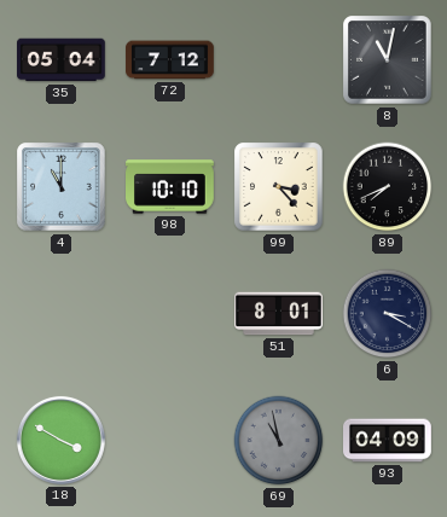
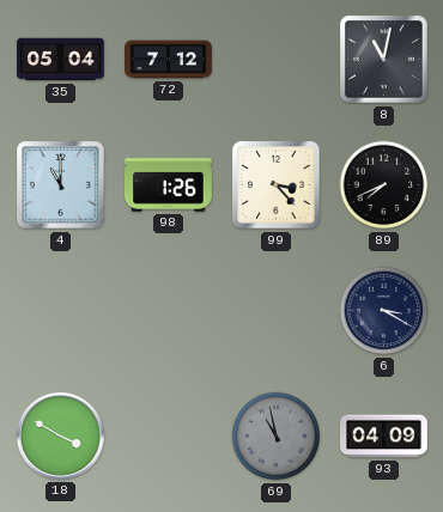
98: 10:10 -> 1:26 (169, 185)
51: 8:01 -> none (279, 314)
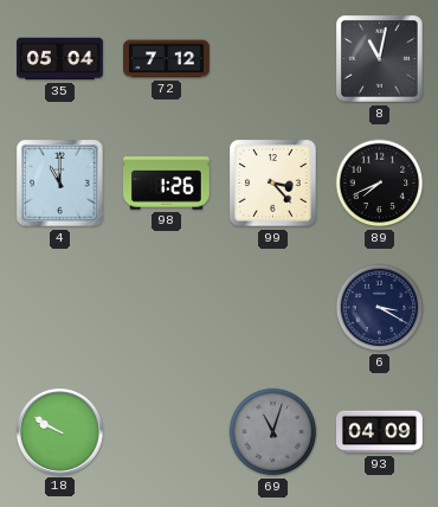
18: 3:50 -> 9:50 (59, 431)
69: 10:58 -> 11:03 (273, 432)
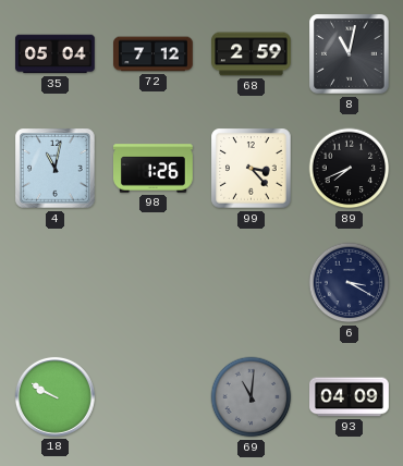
68: none -> 2:59 (252, 54)
4: 11:00 -> 11:02 (56, 169)
69: 11:03 -> 11:01 (252, 397)
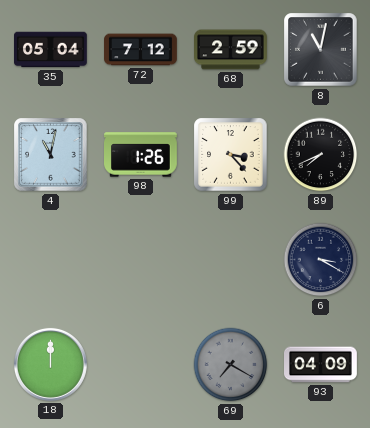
18: 9:50 -> 12:00 (50, 364)
69: 11:01 -> 7:20 (231, 365)
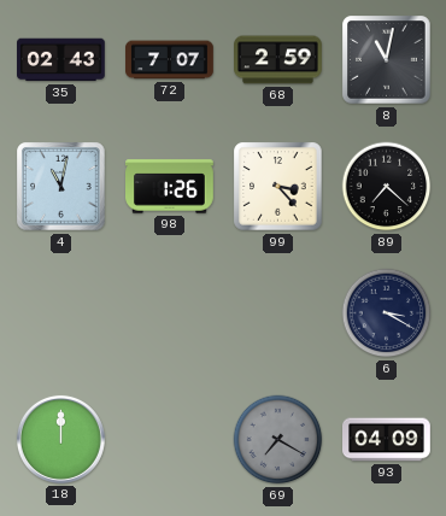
35: 05:04 -> 02:43 (61, 60)
72: 7:12 -> 7:07 (170, 60)
89: 7:41 -> 7:22 (387, 187)
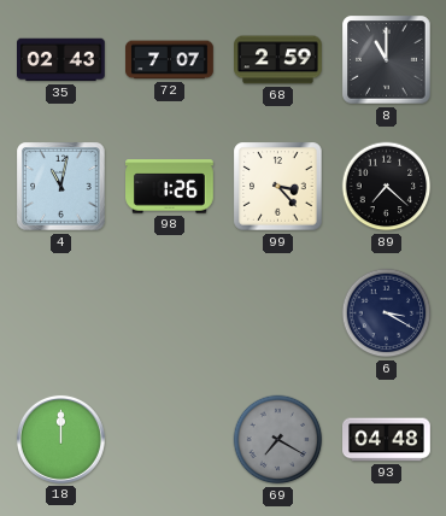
8: 11:02 -> 11:00 (387, 60)
93: 04:09 -> 04:48 (387, 440)
